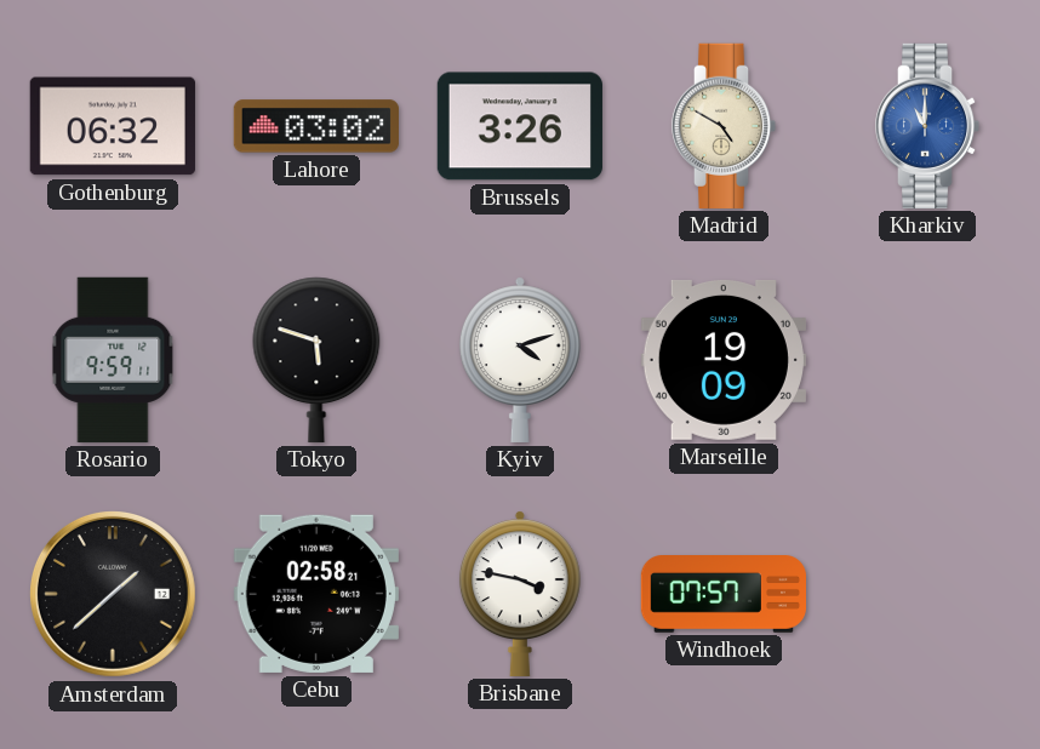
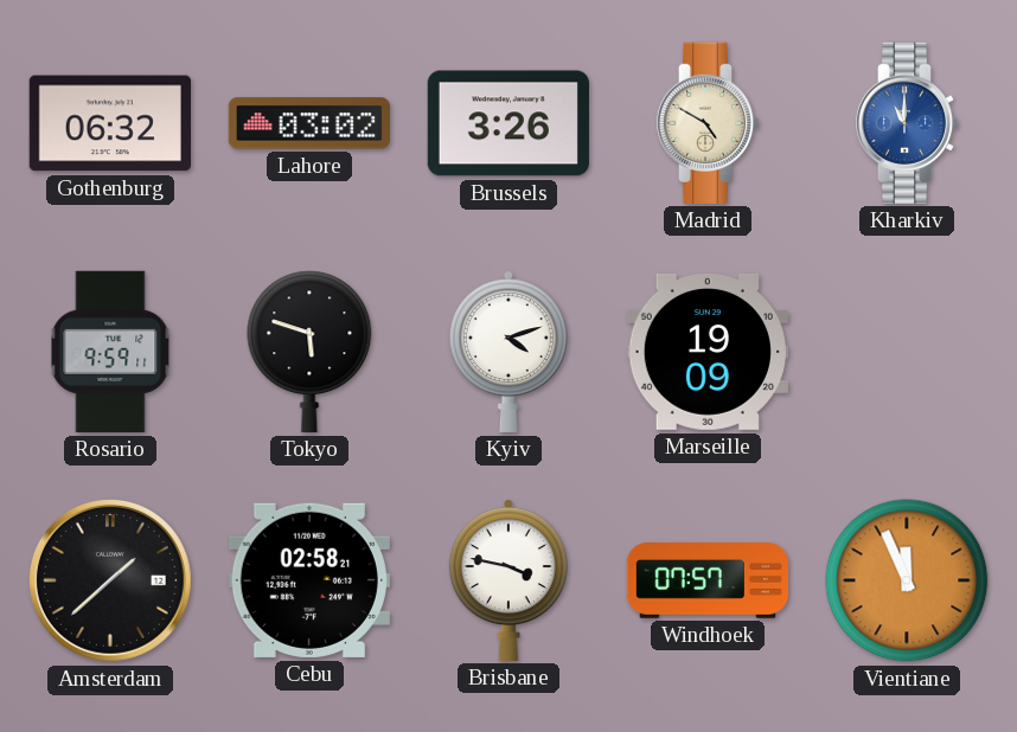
Vientiane: none -> 11:56 (907, 580)
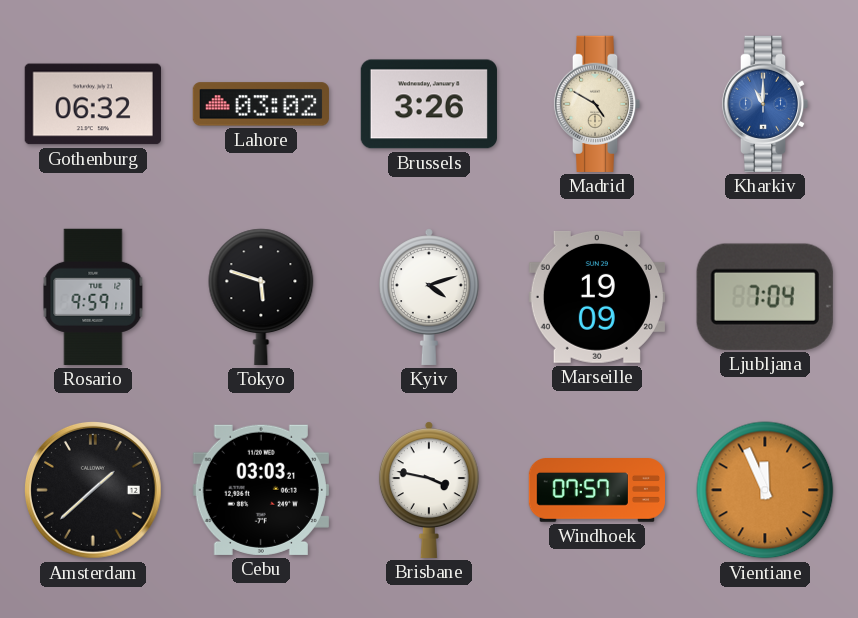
Ljubljana: none -> 7:04 (765, 297)
Cebu: 02:58 -> 03:03 (261, 490)
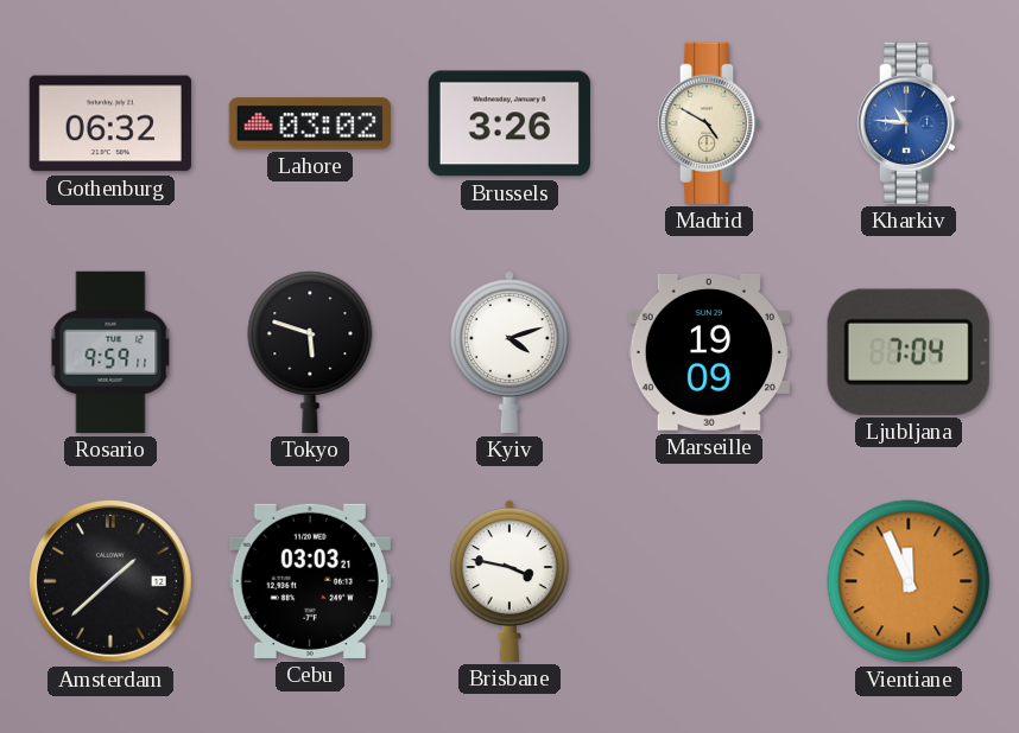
Kharkiv: 11:00 -> 10:46 (909, 123)
Windhoek: 07:57 -> none (596, 491)
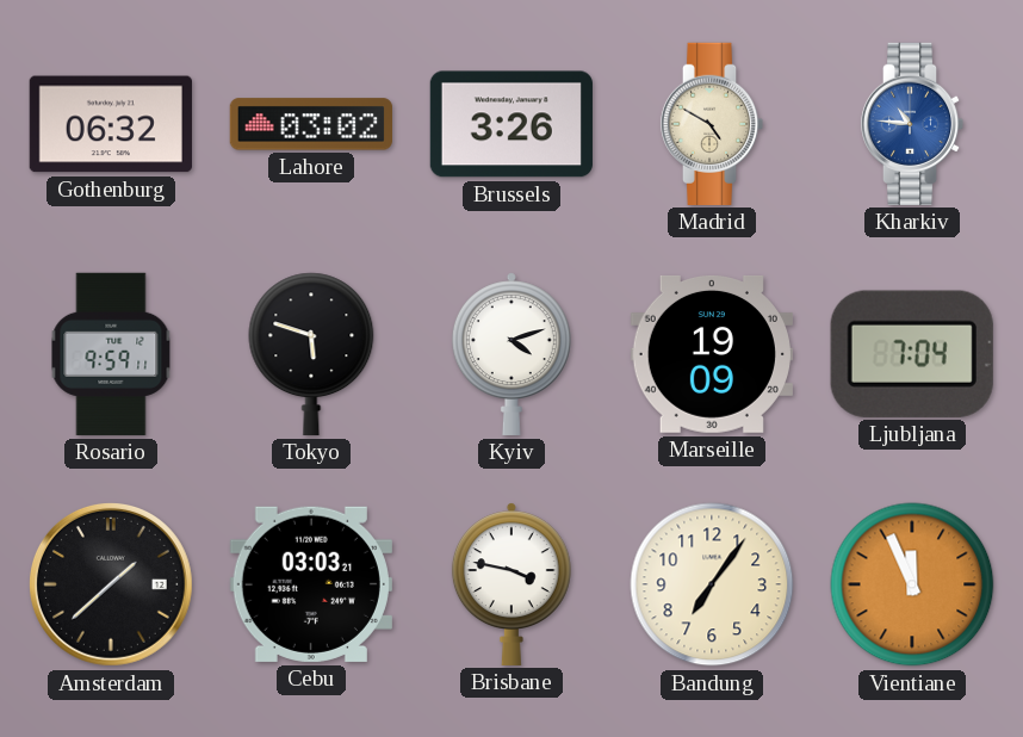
Bandung: none -> 7:06 (712, 584)
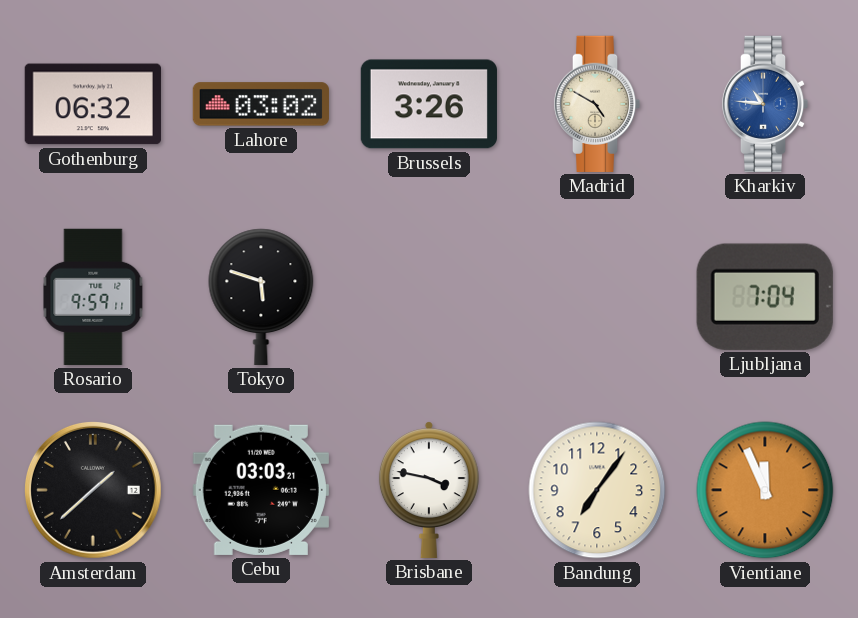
Kyiv: 4:12 -> none (511, 354)
Marseille: 19:09 -> none (712, 354)
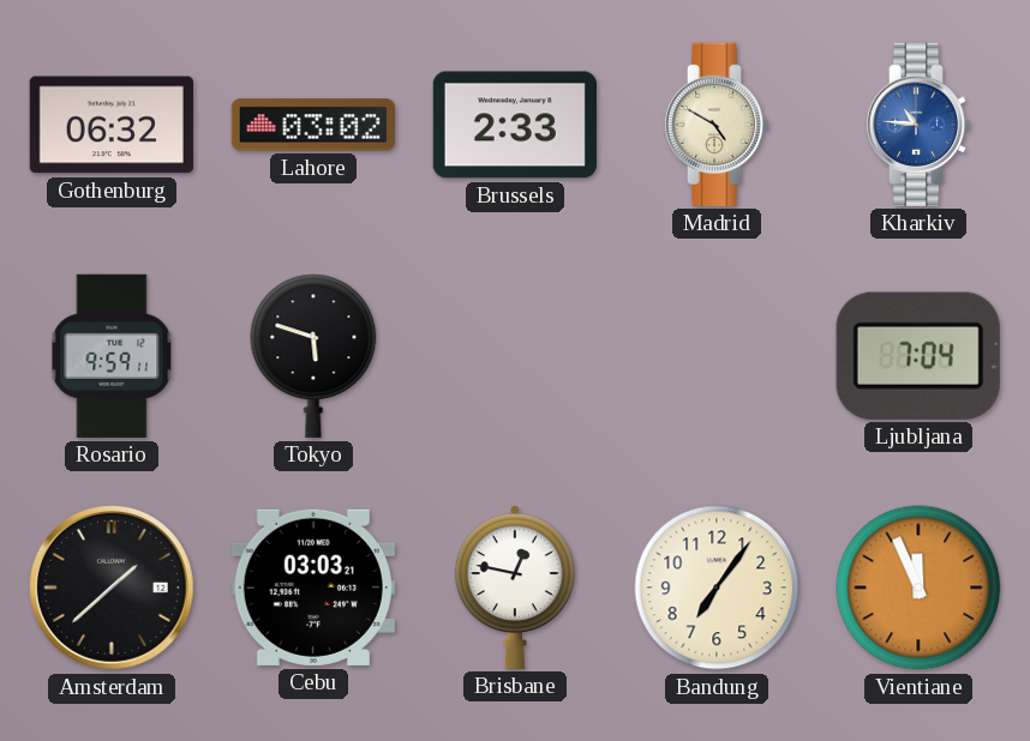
Brussels: 3:26 -> 2:33 (515, 125)
Brisbane: 3:47 -> 12:47 (515, 588)
